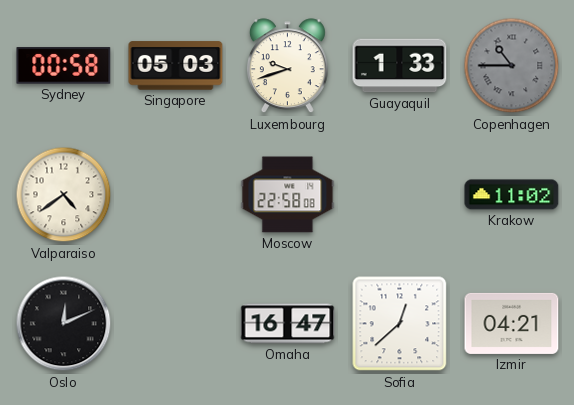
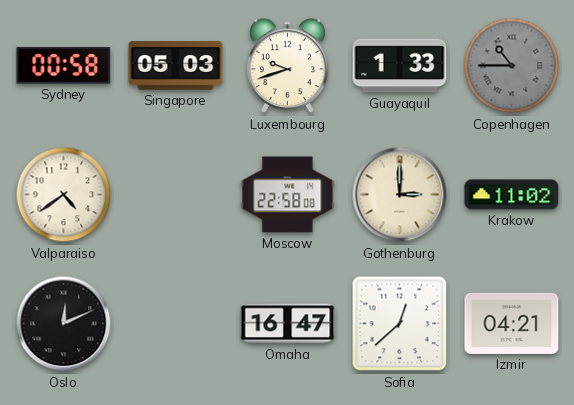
Gothenburg: none -> 3:00 (400, 195)
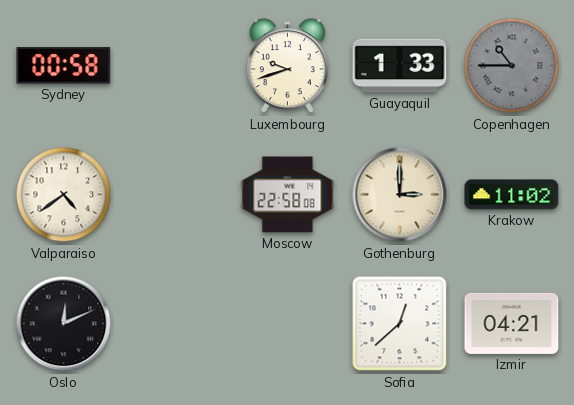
Singapore: 05:03 -> none (176, 66)
Omaha: 16:47 -> none (288, 324)
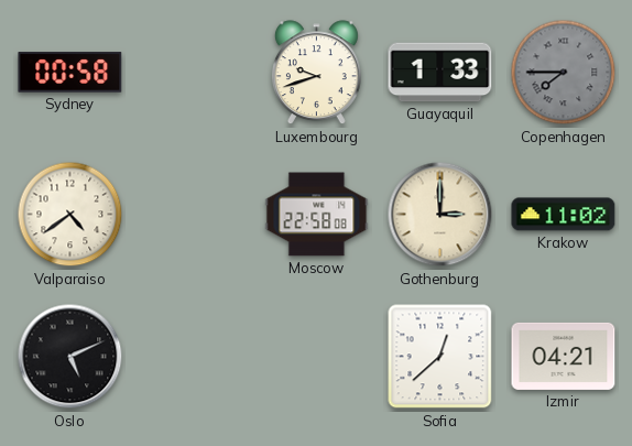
Copenhagen: 10:45 -> 7:45 (564, 73)
Oslo: 12:11 -> 5:11 (70, 357)
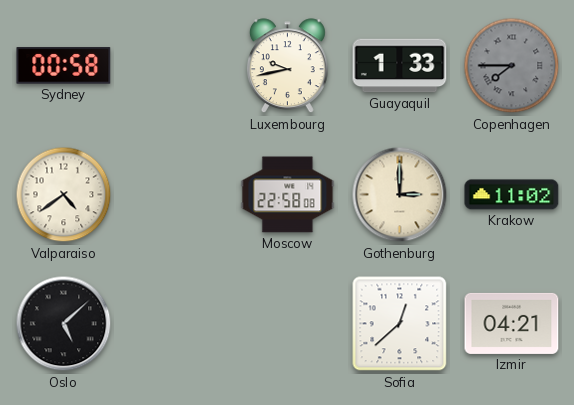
Luxembourg: 9:42 -> 9:43 (287, 66)
Oslo: 5:11 -> 5:08 (64, 324)
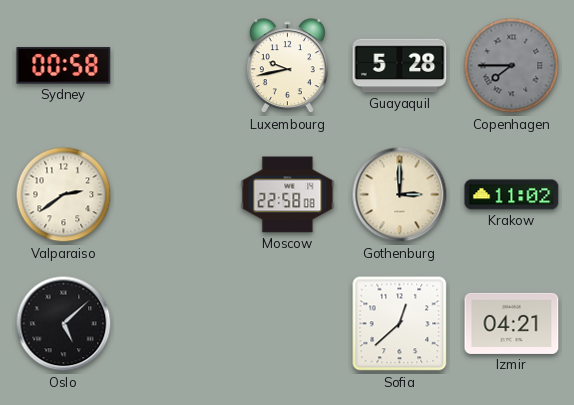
Guayaquil: 1:33 -> 5:28 (400, 66)
Valparaiso: 4:39 -> 2:39 (64, 195)
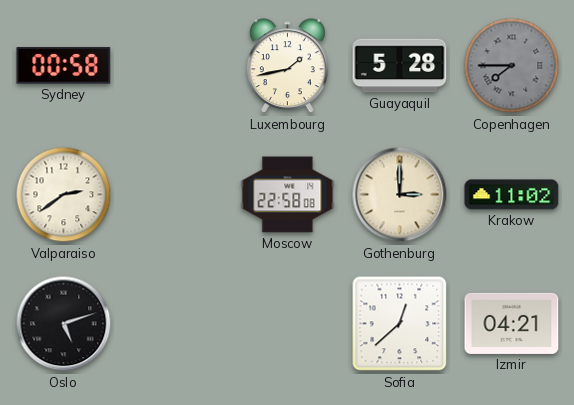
Luxembourg: 9:43 -> 1:43 (287, 66)
Oslo: 5:08 -> 5:12 (64, 324)
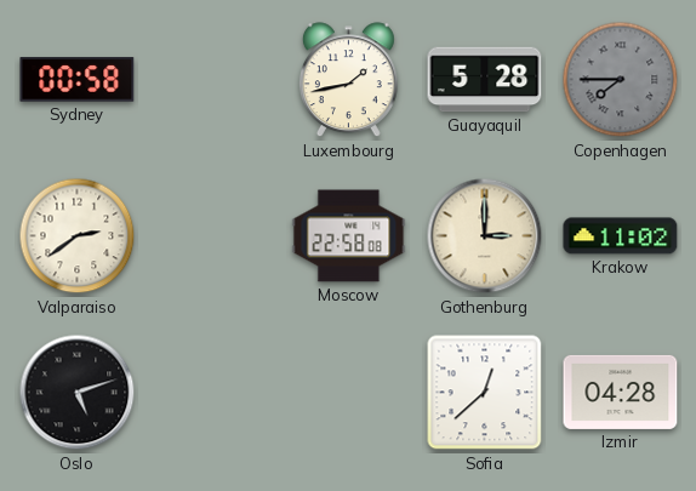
Izmir: 04:21 -> 04:28 (621, 392)
